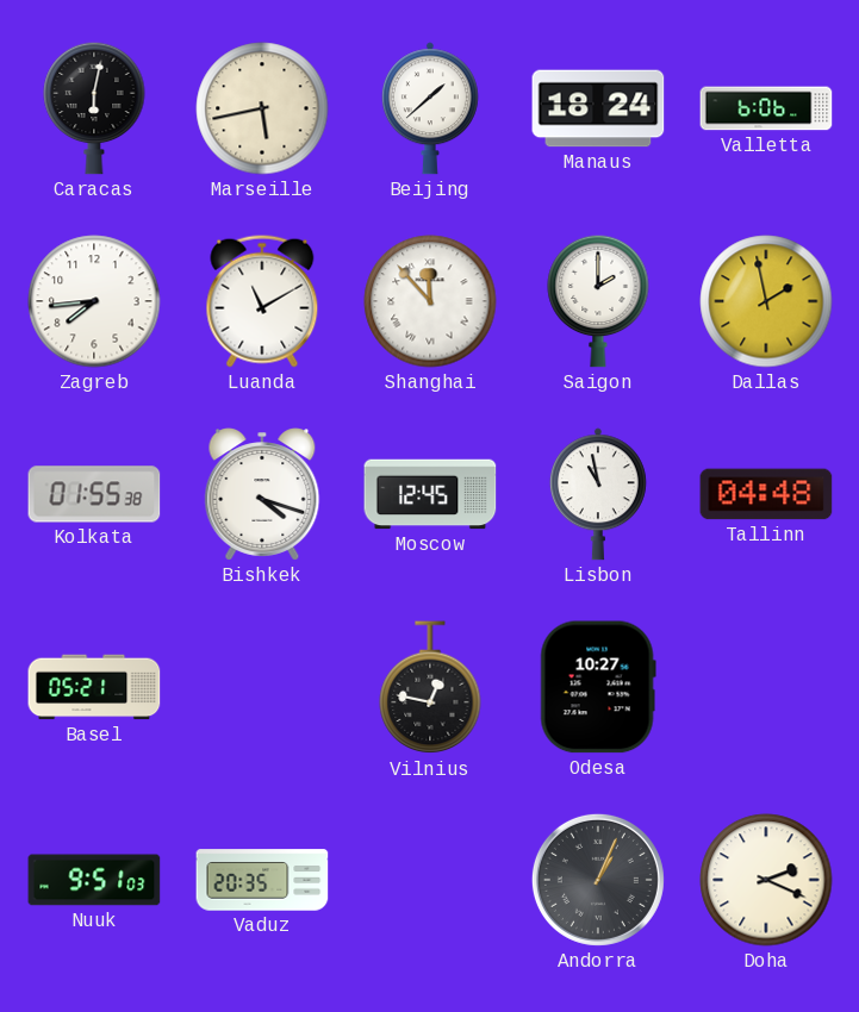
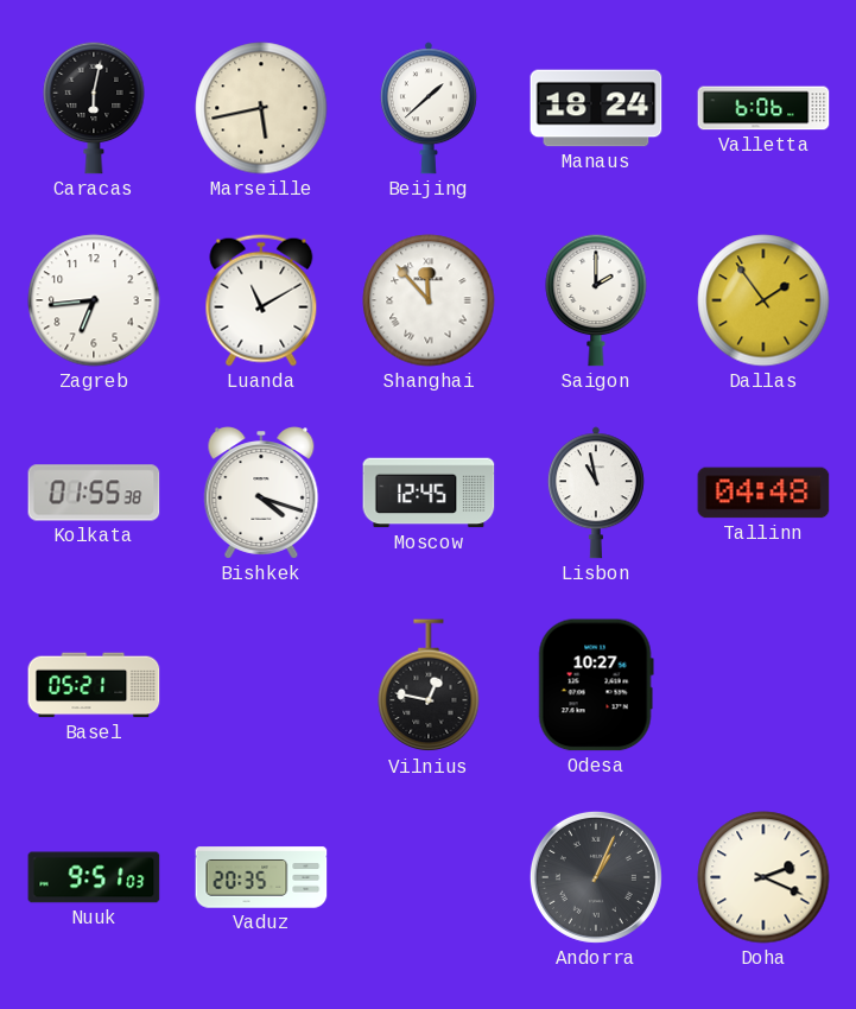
Zagreb: 7:44 -> 6:44 (94, 300)
Dallas: 1:58 -> 1:54 (763, 300)
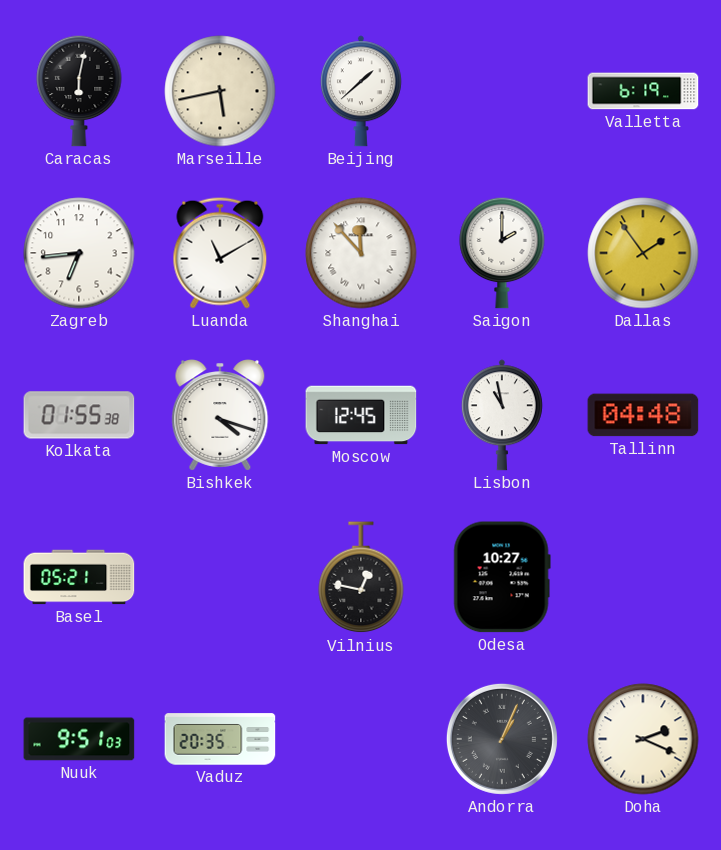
Manaus: 18:24 -> none (596, 108)
Valletta: 6:06 -> 6:19 (643, 91)
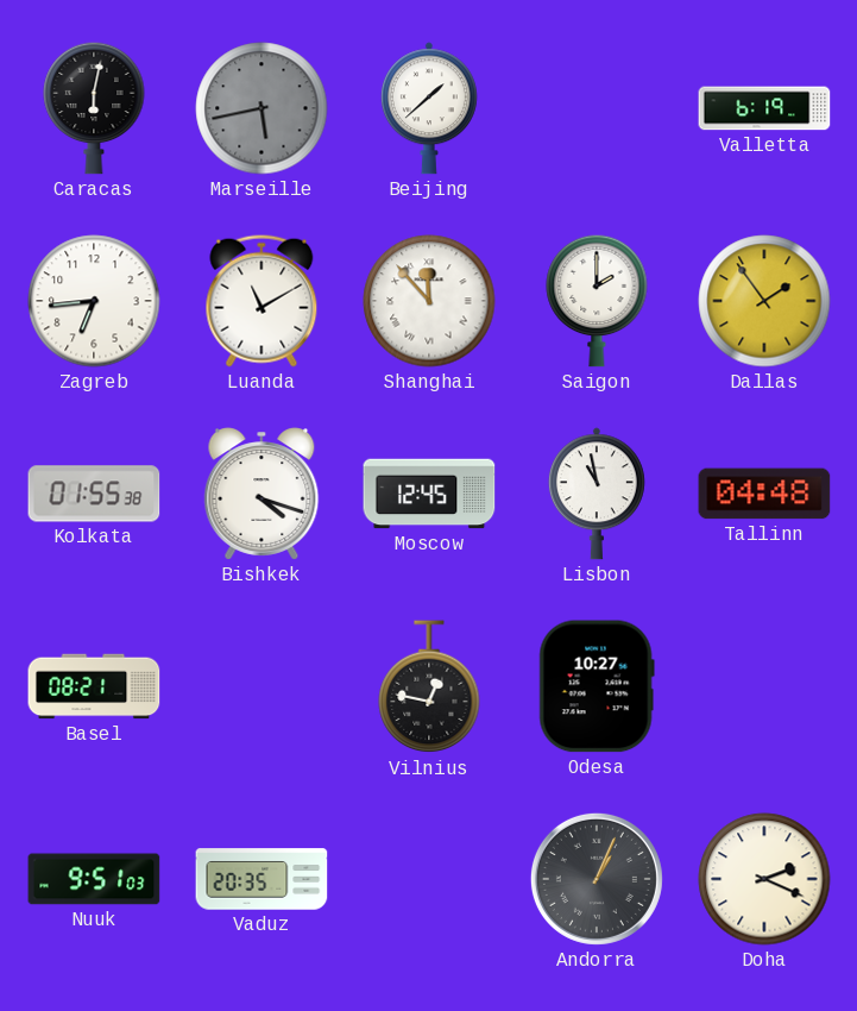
Marseille dial: cream -> grey (261, 108)
Basel: 05:21 -> 08:21 (94, 686)
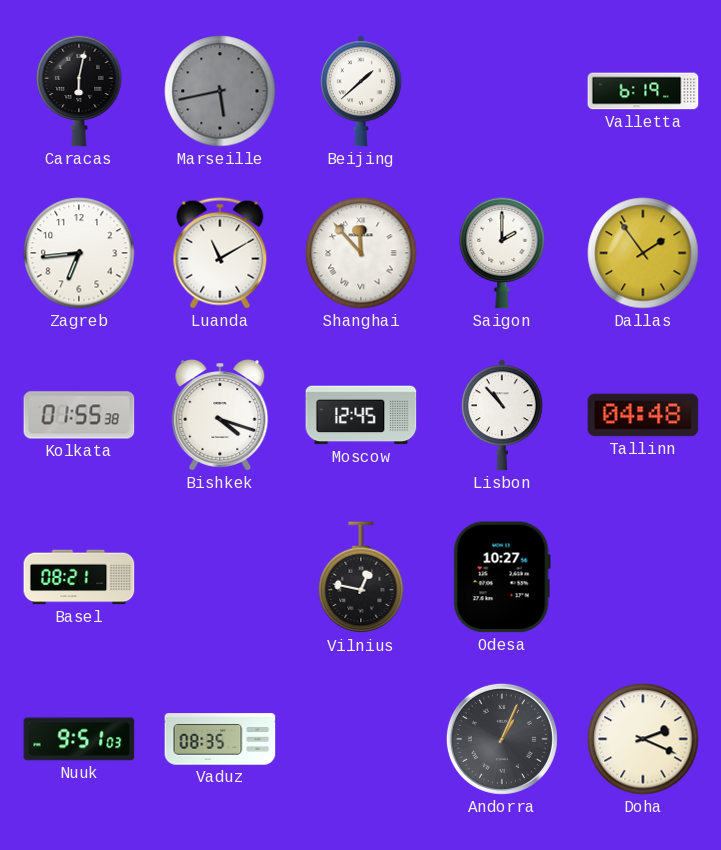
Lisbon: 10:58 -> 10:53 (502, 415)
Vaduz: 20:35 -> 08:35 (220, 739)
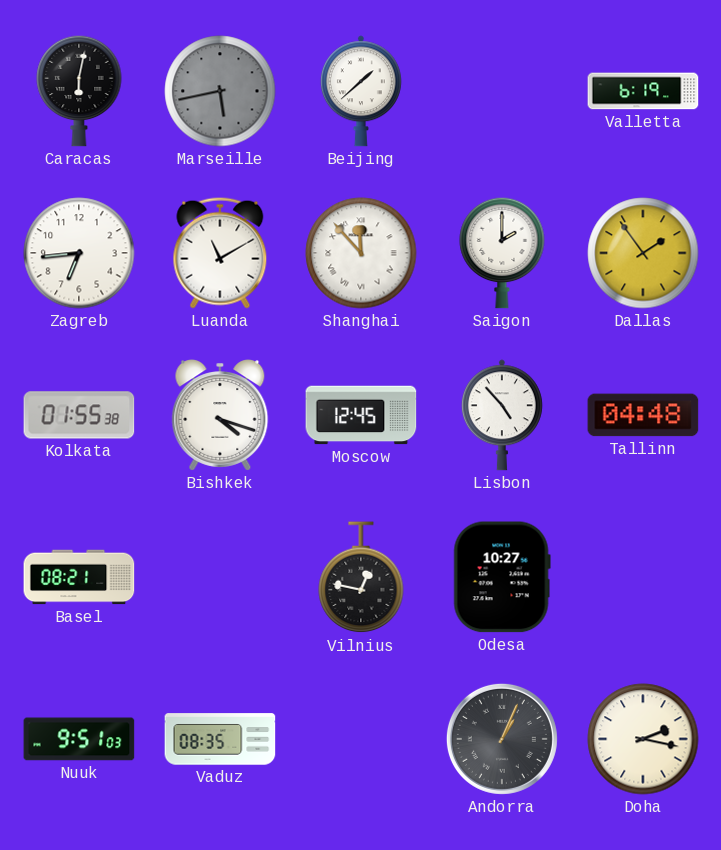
Lisbon: 10:53 -> 4:53 (502, 415)
Doha: 2:19 -> 2:17 (643, 739)
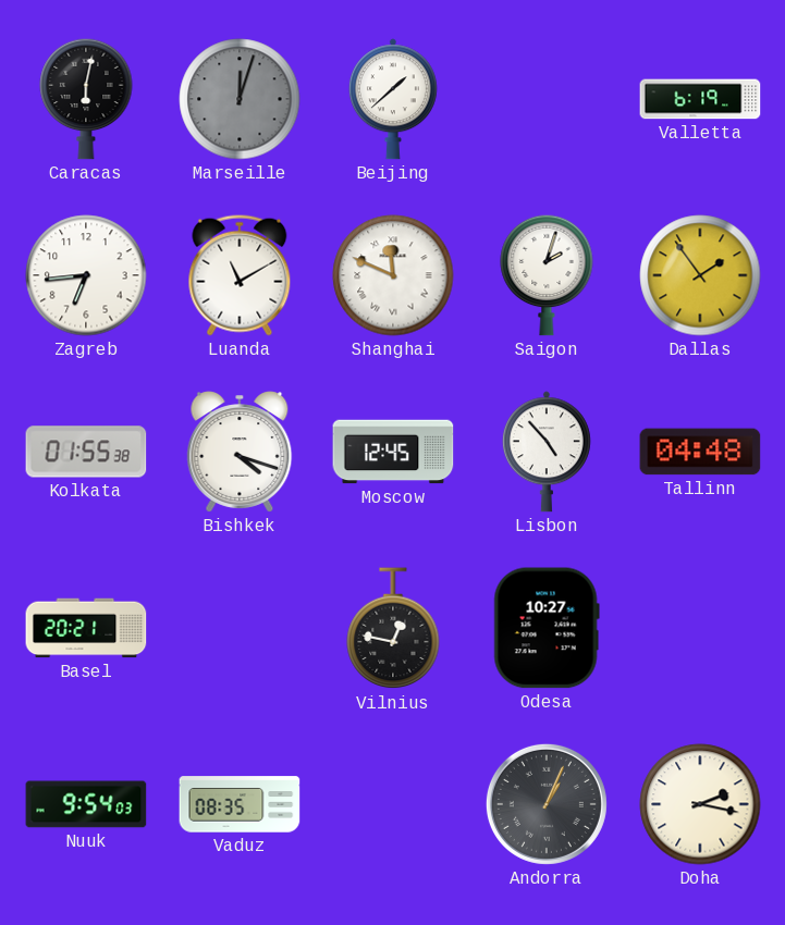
Marseille: 5:43 -> 12:03 (240, 99)
Shanghai: 11:53 -> 11:49 (393, 275)
Saigon: 2:00 -> 2:03 (547, 275)
Basel: 08:21 -> 20:21 (86, 628)
Nuuk: 9:51 -> 9:54 (86, 804)
